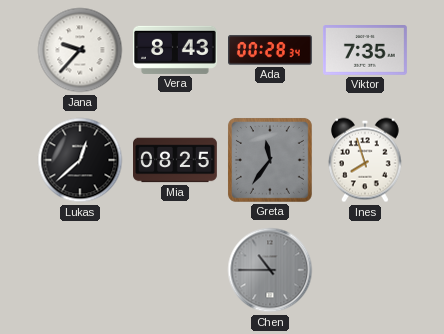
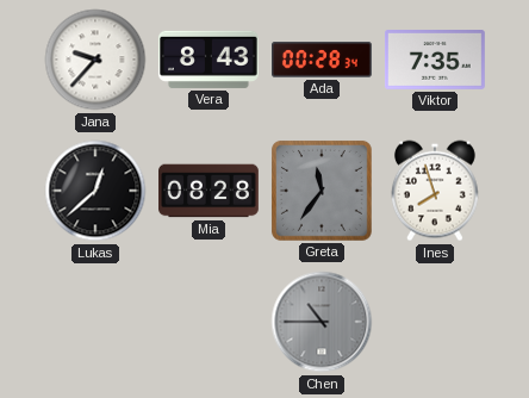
Mia: 08:25 -> 08:28 (210, 191)
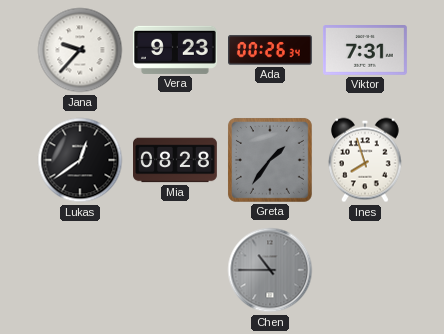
Vera: 8:43 -> 9:23 (175, 50)
Ada: 00:28 -> 00:26 (271, 50)
Viktor: 7:35 -> 7:31 (365, 51)
Lukas: 12:38 -> 12:39 (80, 160)
Greta: 11:36 -> 1:36 (270, 160)
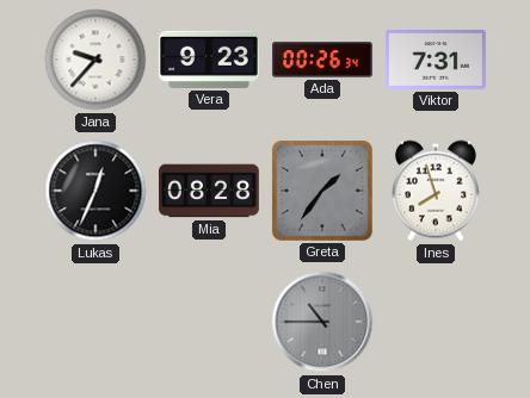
Lukas: 12:39 -> 12:34 (95, 191)
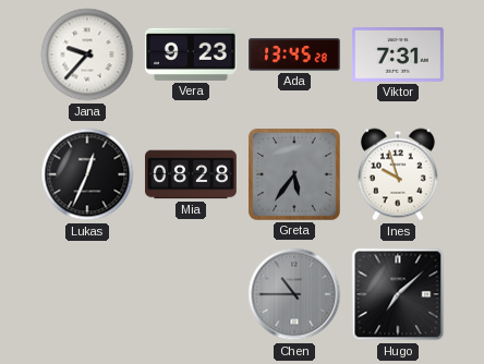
Ada: 00:26 -> 13:45 (295, 54)
Greta: 1:36 -> 5:36 (294, 174)
Ines: 7:57 -> 9:57 (398, 174)
Hugo: none -> 7:08 (398, 294)
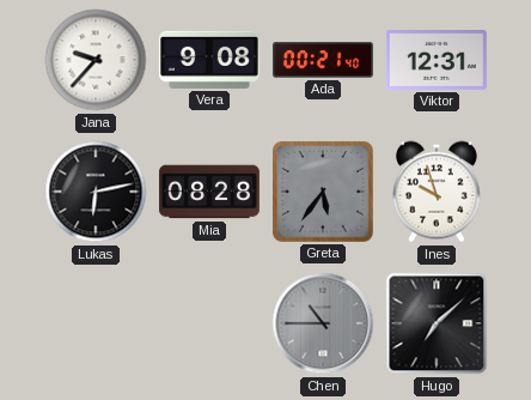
Vera: 9:23 -> 9:08 (209, 60)
Ada: 13:45 -> 00:21 (324, 60)
Viktor: 7:31 -> 12:31 (437, 61)
Lukas: 12:34 -> 6:13 (96, 192)
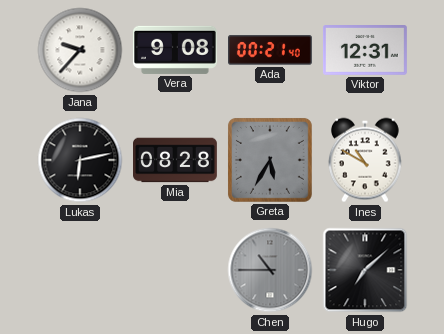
Greta: 5:36 -> 5:35 (270, 160)
Ines: 9:57 -> 10:50 (365, 160)
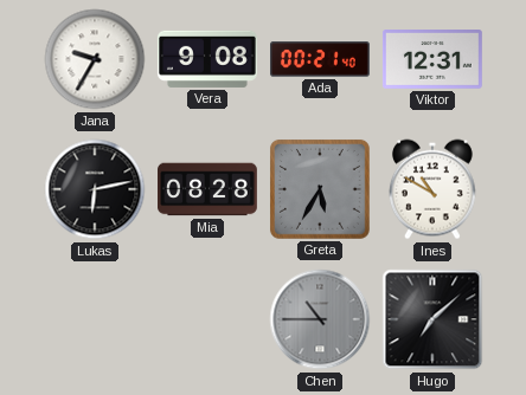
Jana: 9:37 -> 9:35 (95, 59)
